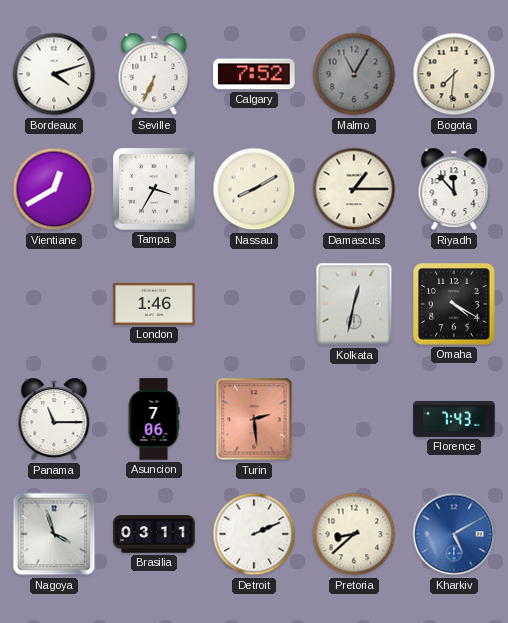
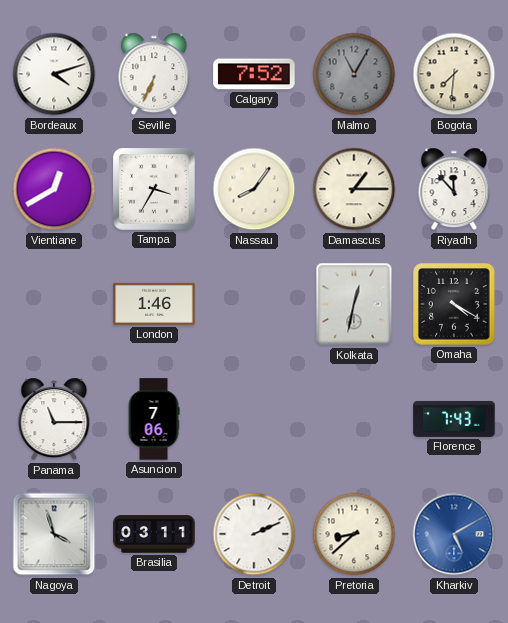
Nassau: 8:10 -> 8:06 (254, 189)
Turin: 2:29 -> none (254, 419)
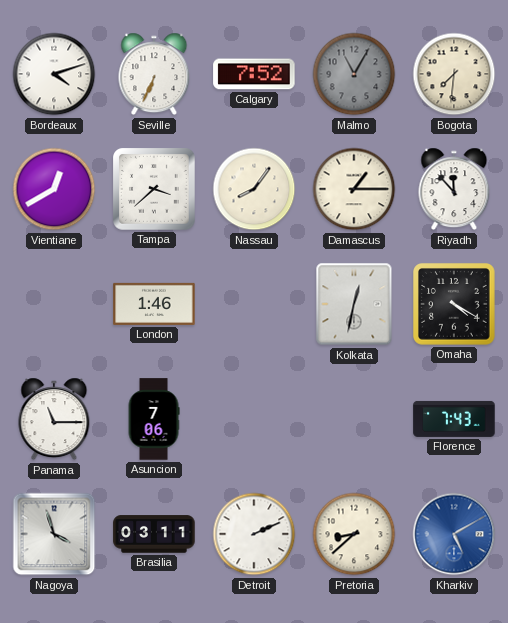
Tampa: 3:35 -> 3:38 (154, 189)
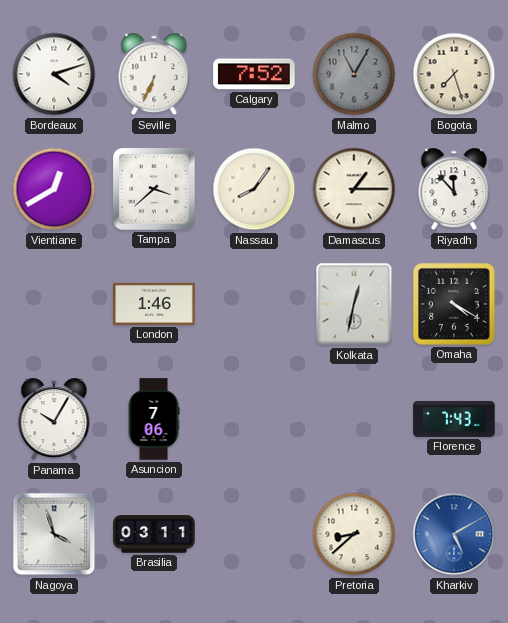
Bogota: 7:31 -> 7:27 (454, 74)
Panama: 11:15 -> 10:05 (54, 419)
Detroit: 2:11 -> none (254, 534)
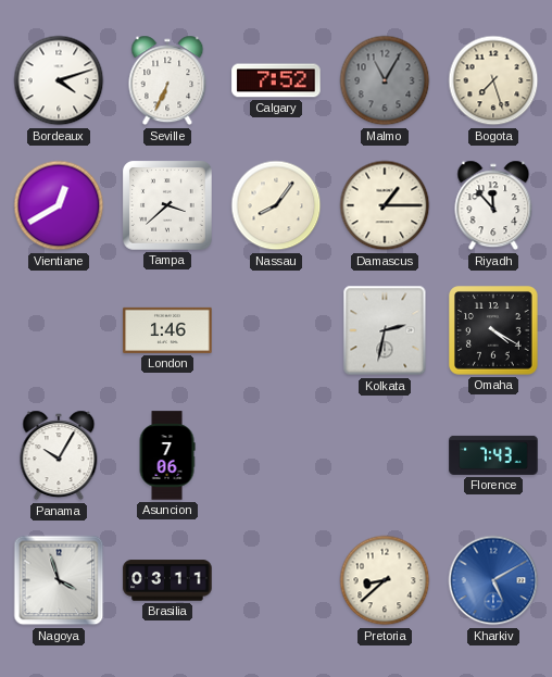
Kolkata: 12:32 -> 2:32 (385, 330)
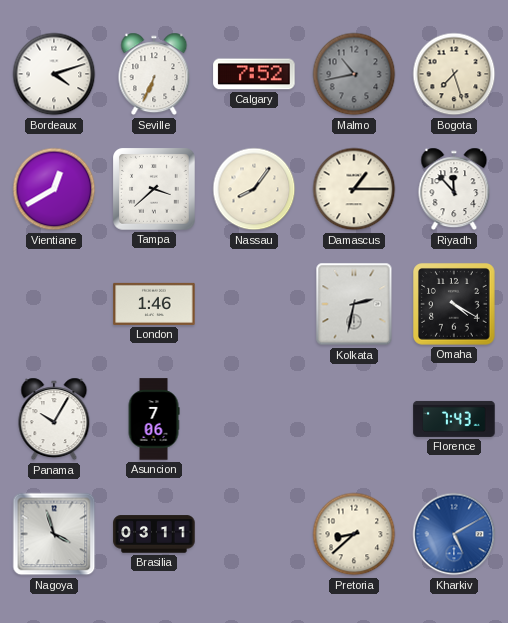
Malmo: 11:05 -> 10:43 (354, 74)
